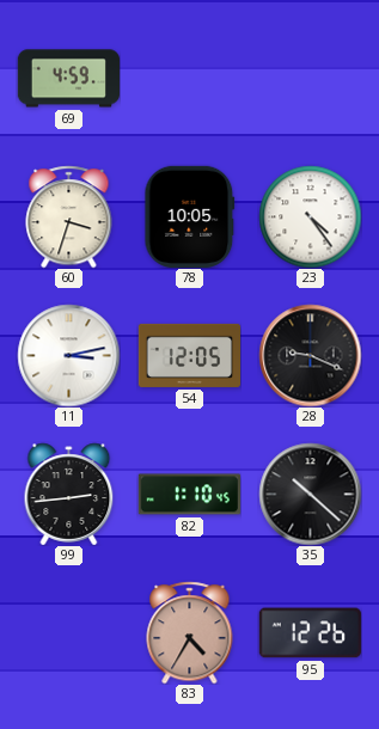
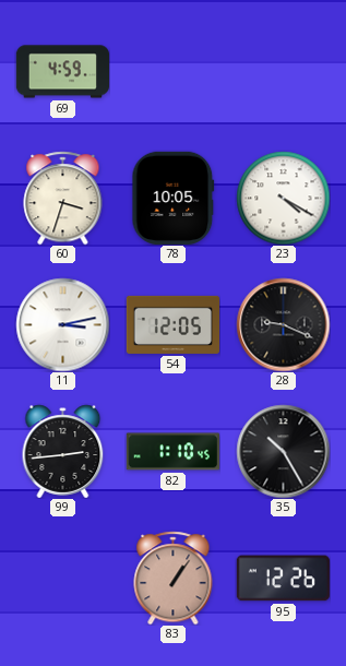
23: 4:24 -> 4:20 (283, 198)
35: 10:22 -> 10:25 (283, 451)
83: 4:35 -> 1:06 (174, 578)
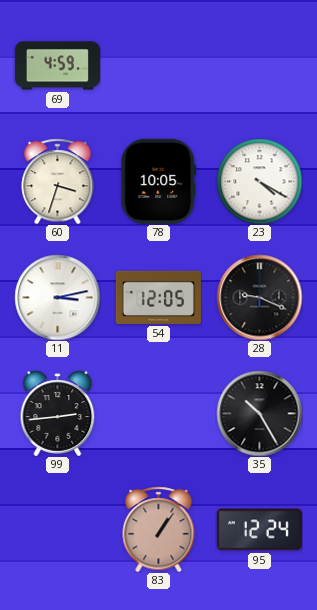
82: 1:10 -> none (172, 452)
95: 12:26 -> 12:24 (259, 530)
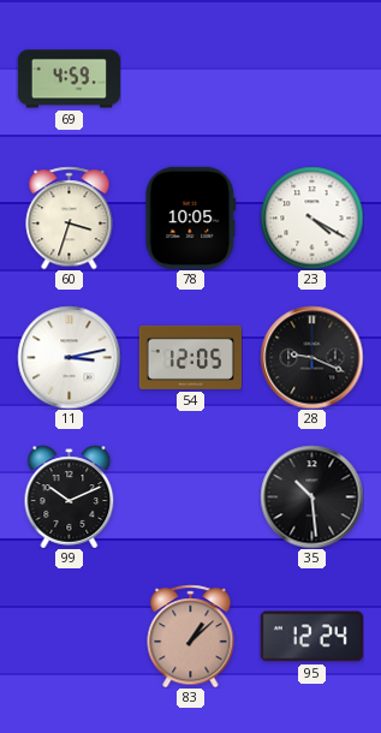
99: 2:44 -> 10:11 (70, 496)
35: 10:25 -> 10:29 (311, 496)
83: 1:06 -> 1:08 (191, 636)
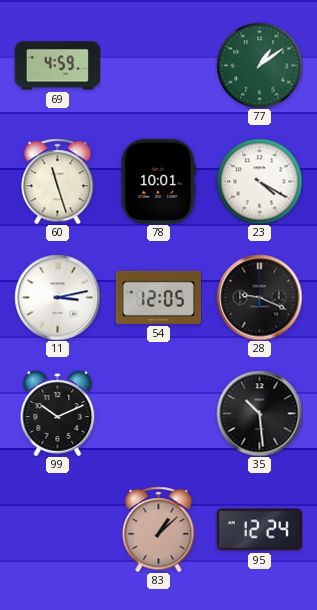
77: none -> 1:09 (259, 65)
60: 3:33 -> 11:27 (58, 181)
78: 10:05 -> 10:01 (159, 181)
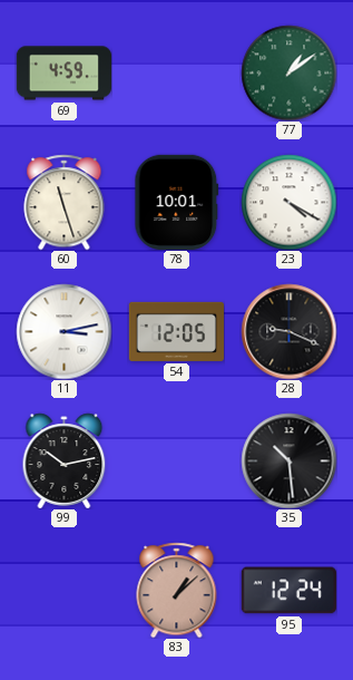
99: 10:11 -> 10:13 (65, 460)
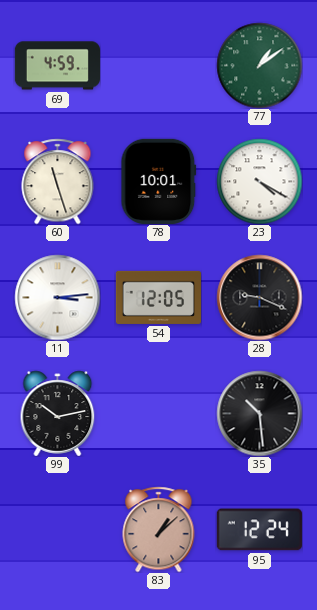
11: 3:13 -> 3:14 (57, 297)
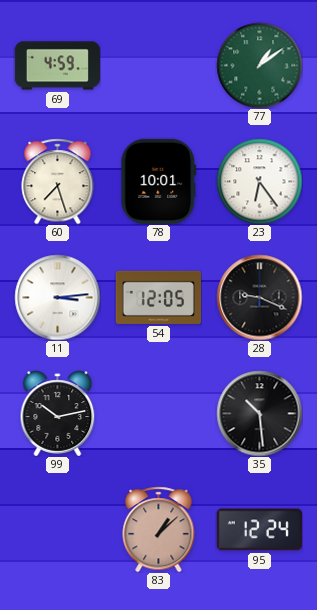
60: 11:27 -> 7:27 (58, 181)
23: 4:20 -> 6:24 (259, 181)
